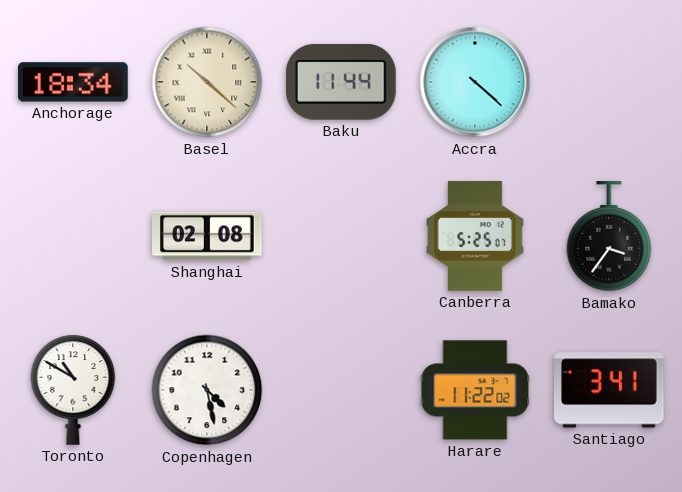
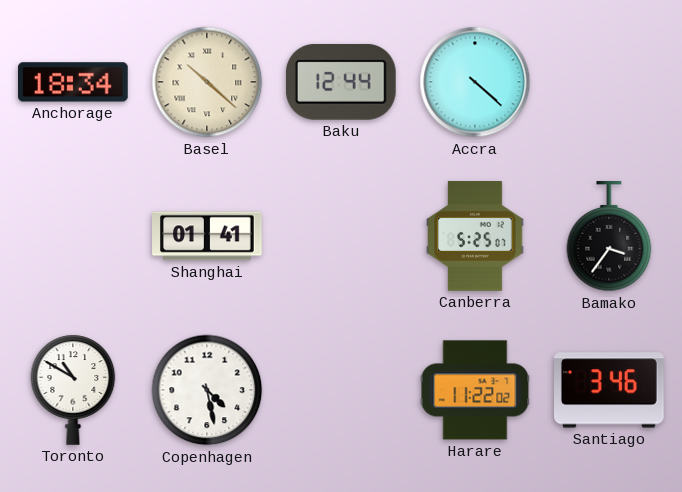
Baku: 11:44 -> 12:44 (341, 82)
Shanghai: 02:08 -> 01:41 (207, 236)
Santiago: 3:41 -> 3:46 (610, 390)
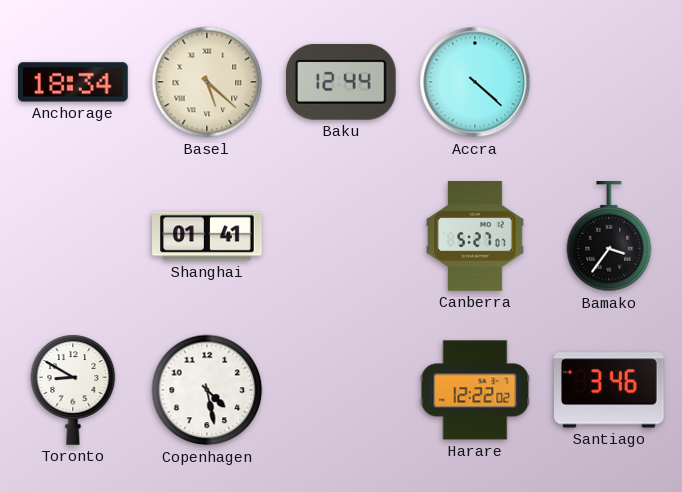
Basel: 10:22 -> 5:22 (207, 82)
Canberra: 5:25 -> 5:27 (475, 236)
Toronto: 10:50 -> 8:50 (73, 390)
Harare: 11:22 -> 12:22 (475, 390)
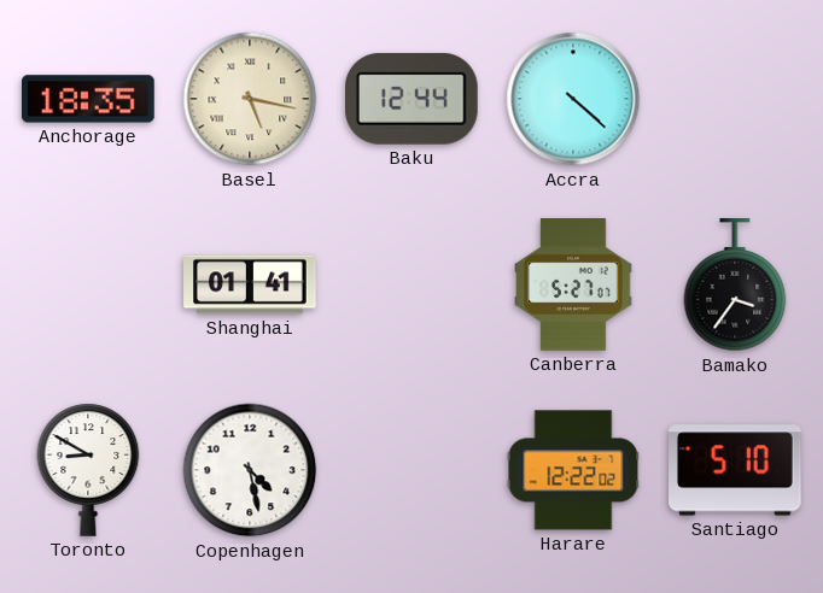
Anchorage: 18:34 -> 18:35 (89, 99)
Basel: 5:22 -> 5:17 (250, 99)
Santiago: 3:46 -> 5:10 (736, 470)
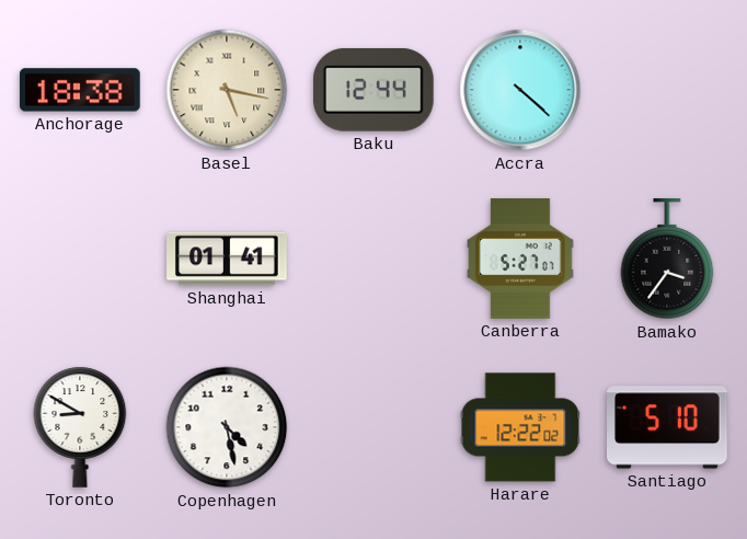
Anchorage: 18:35 -> 18:38 (81, 90)
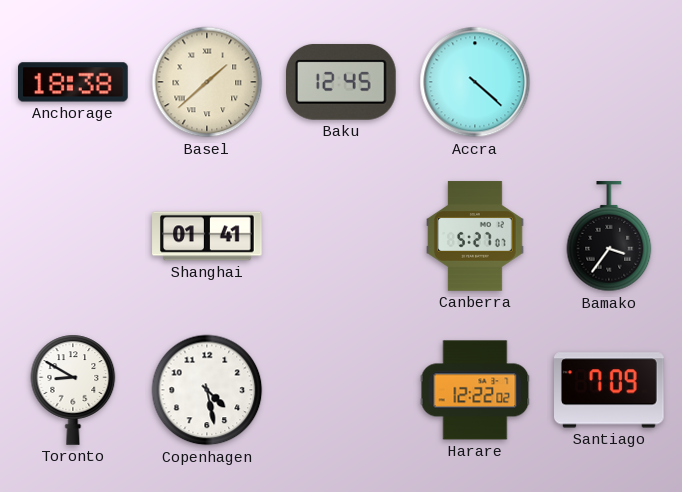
Basel: 5:17 -> 1:38 (207, 82)
Baku: 12:44 -> 12:45 (341, 82)
Santiago: 5:10 -> 7:09 (610, 390)
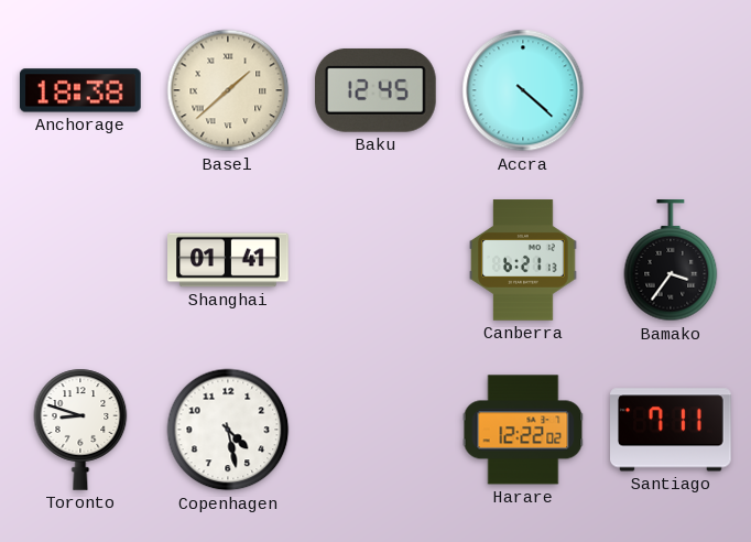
Canberra: 5:27 -> 6:21 (523, 260)
Toronto: 8:50 -> 8:48 (80, 430)
Santiago: 7:09 -> 7:11 (672, 430)
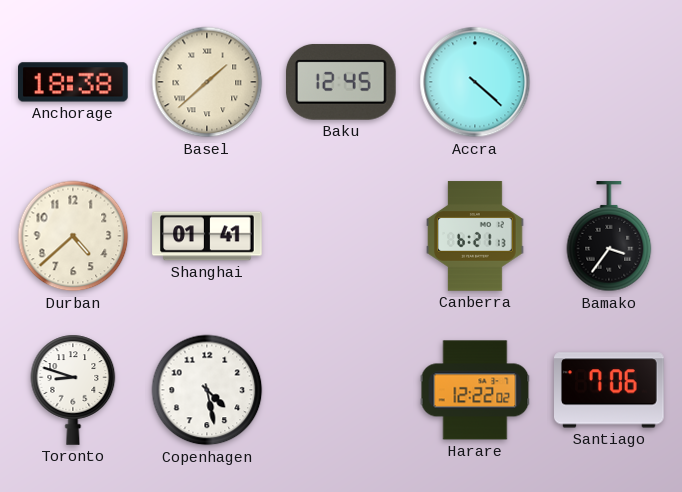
Durban: none -> 4:38 (73, 236)
Santiago: 7:11 -> 7:06 (610, 390)
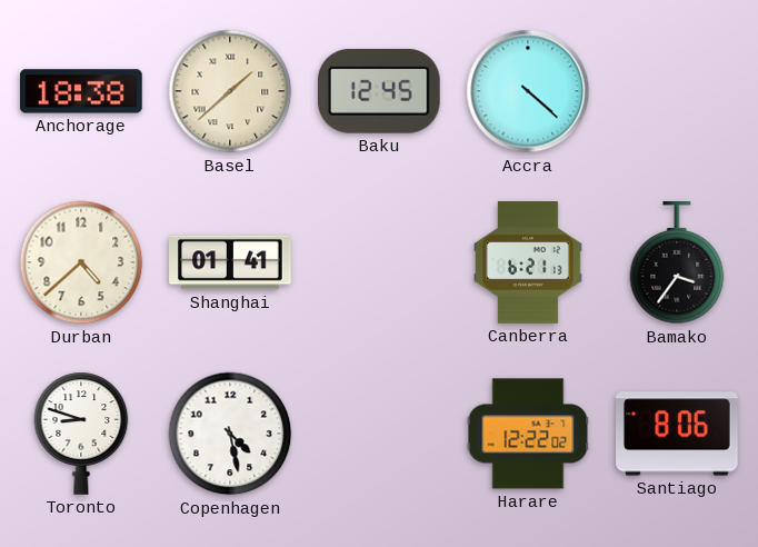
Santiago: 7:06 -> 8:06 (678, 434)
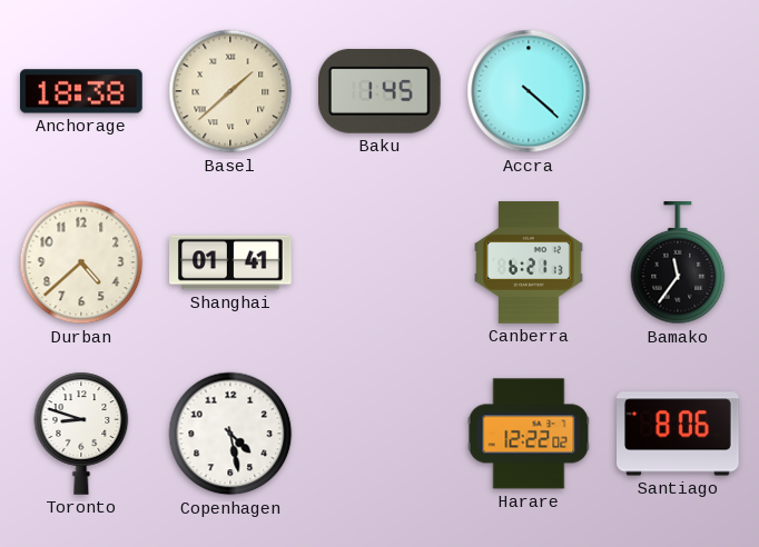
Baku: 12:45 -> 1:45 (379, 91)
Bamako: 3:36 -> 11:36 (678, 263)
